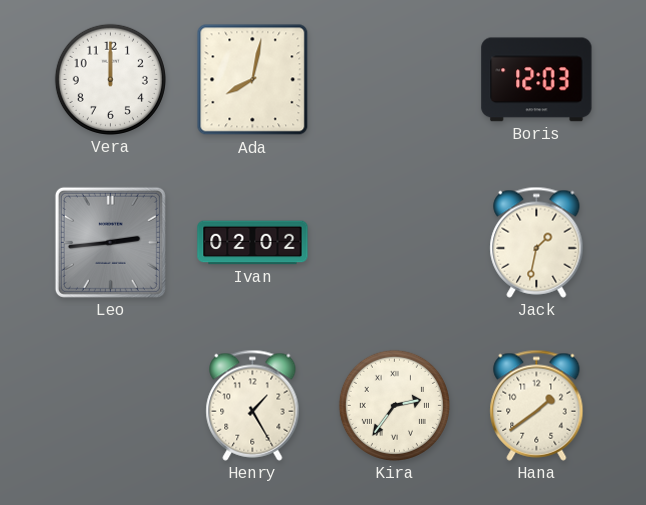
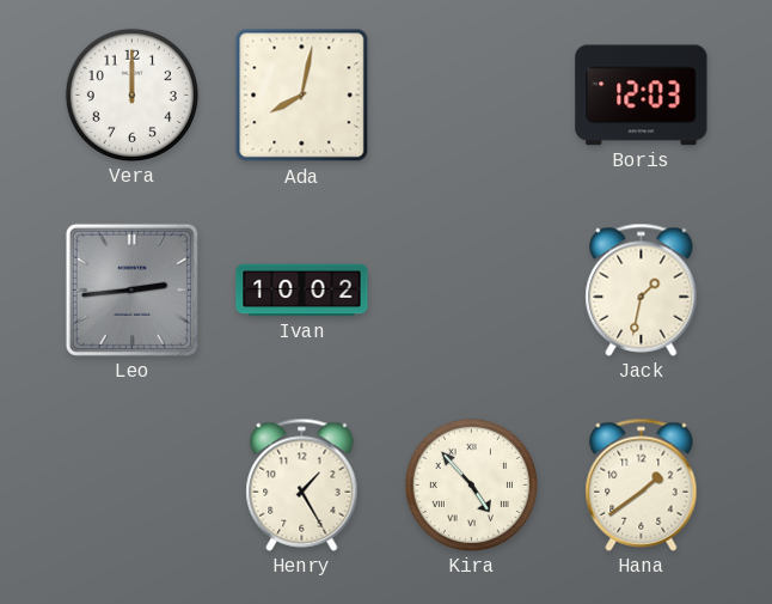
Ivan: 02:02 -> 10:02 (302, 291)
Kira: 2:36 -> 4:53 (471, 484)
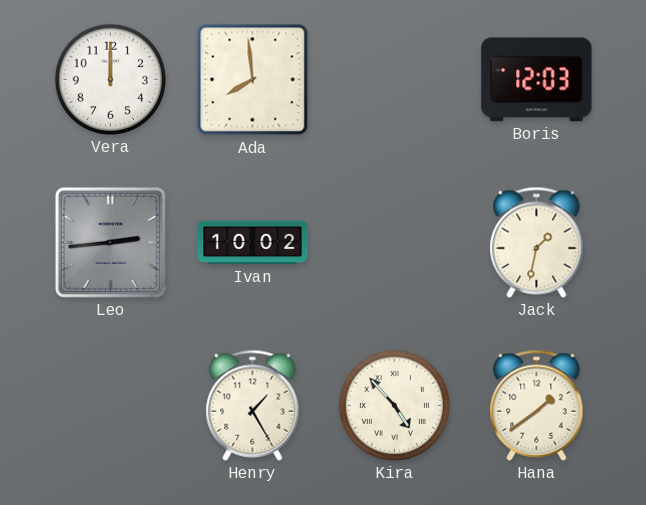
Ada: 8:02 -> 7:59 (253, 80)
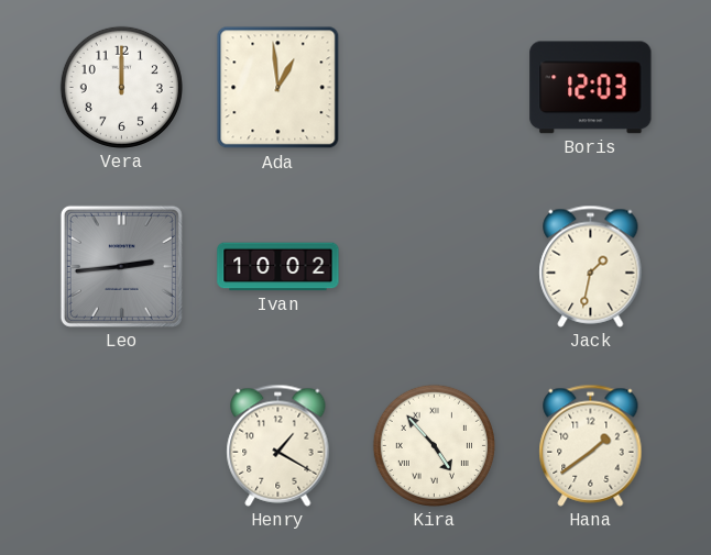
Ada: 7:59 -> 12:59 (278, 88)
Henry: 1:25 -> 1:20 (278, 445)
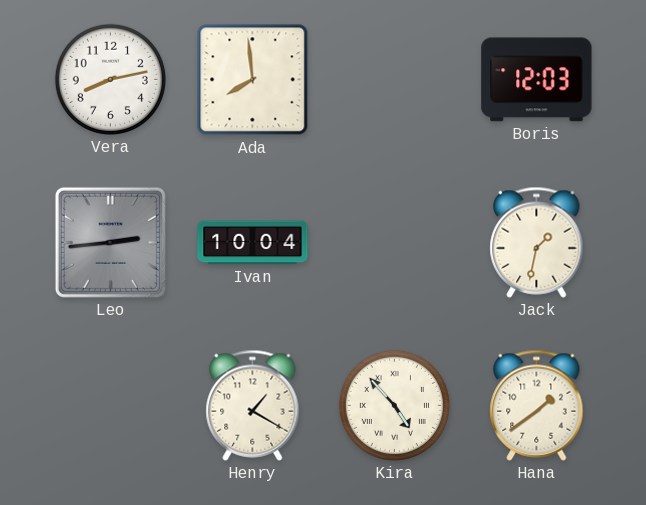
Vera: 12:00 -> 8:13 (110, 79)
Ada: 12:59 -> 7:59 (253, 80)
Ivan: 10:02 -> 10:04 (253, 243)
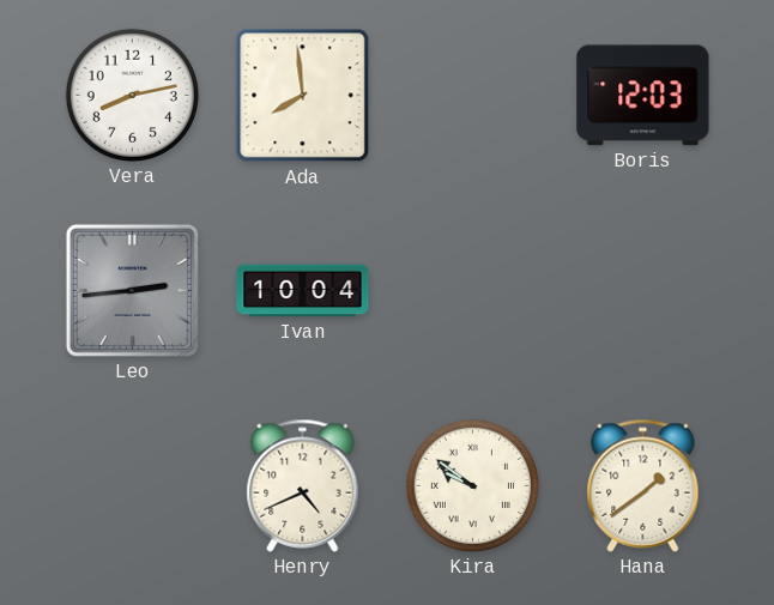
Jack: 1:32 -> none (537, 242)
Henry: 1:20 -> 4:41 (303, 485)
Kira: 4:53 -> 9:51 (472, 485)
